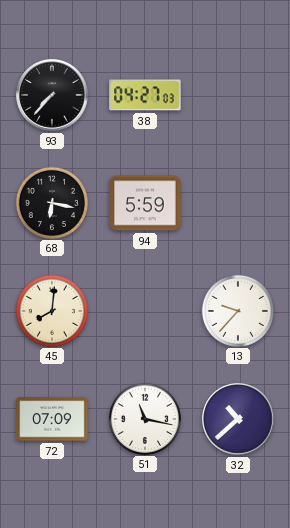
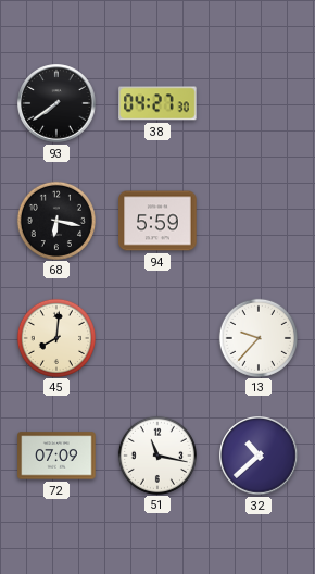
93: 7:37 -> 7:39 (56, 103)
38: 04:27:03 -> 04:27:30 (157, 103)
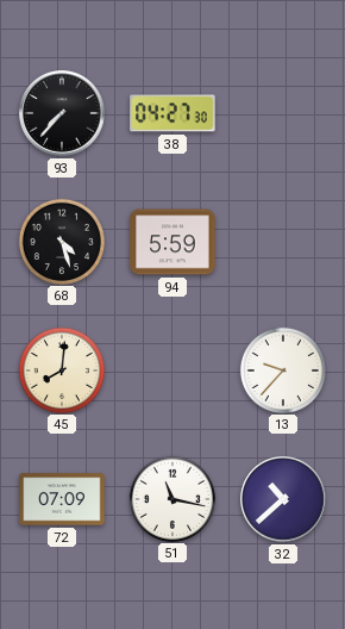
93: 7:39 -> 7:37 (62, 113)
68: 6:17 -> 4:27 (61, 241)
